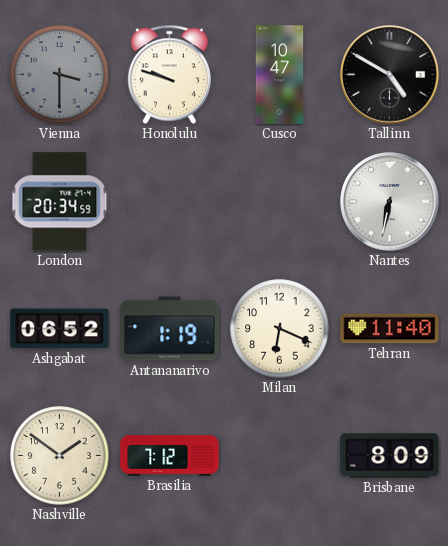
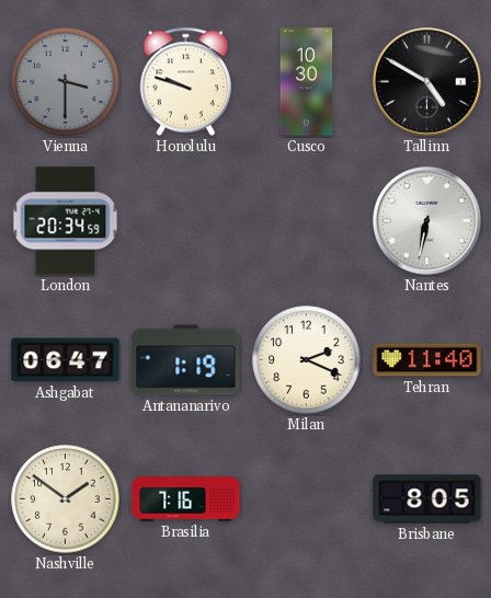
Cusco: 10:47 -> 10:30 (307, 82)
Ashgabat: 06:52 -> 06:47 (66, 360)
Milan: 6:19 -> 2:19 (307, 360)
Brasilia: 7:12 -> 7:16 (186, 499)
Brisbane: 8:09 -> 8:05 (427, 499)
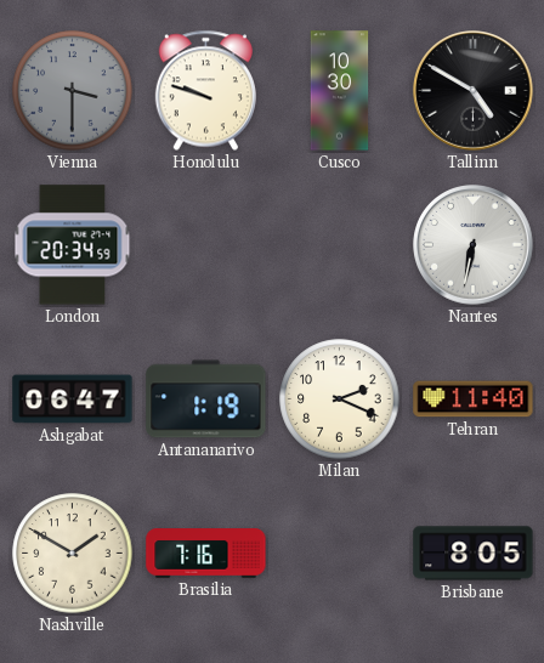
Nashville: 1:51 -> 1:50 (73, 554)
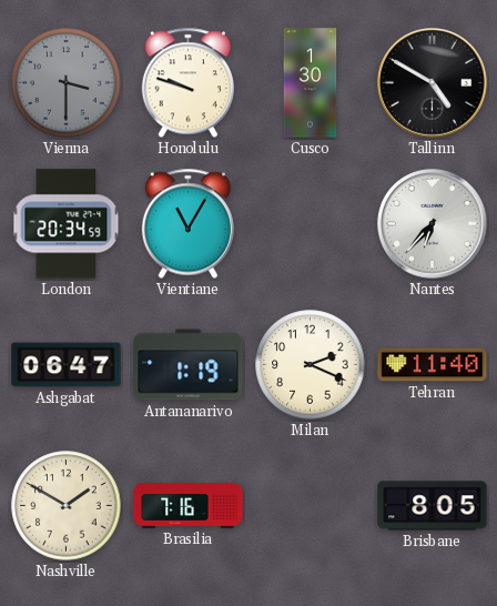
Cusco: 10:30 -> 1:30 (311, 83)
Vientiane: none -> 11:05 (187, 224)
Nantes: 6:32 -> 6:37 (433, 224)
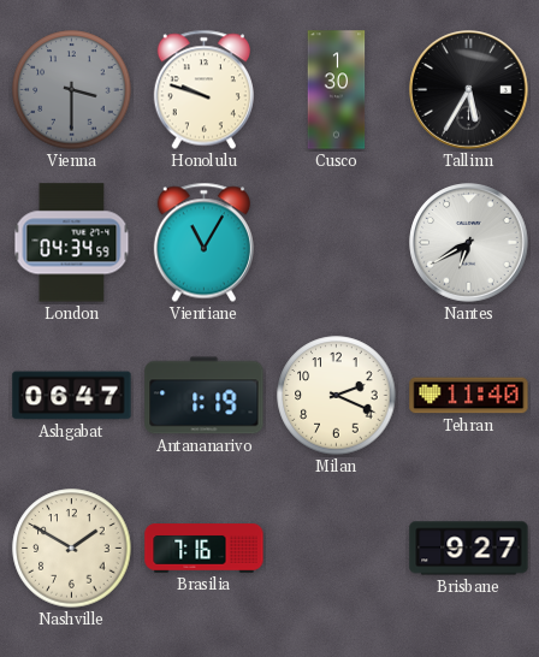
Tallinn: 4:50 -> 5:35 (469, 90)
London: 20:34 -> 04:34 (72, 243)
Nantes: 6:37 -> 6:40 (469, 243)
Brisbane: 8:05 -> 9:27 (469, 549)
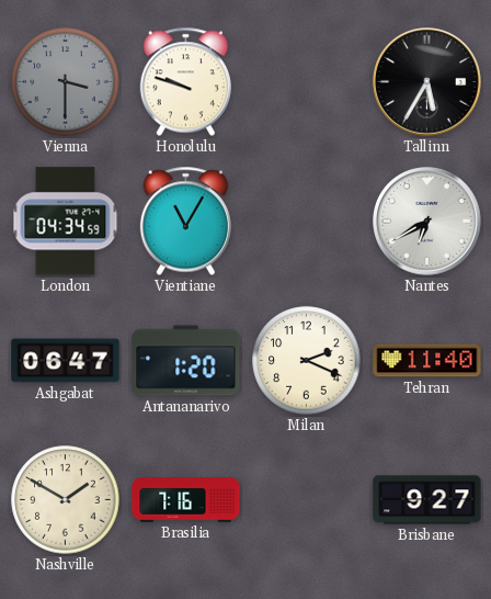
Cusco: 1:30 -> none (337, 90)
Antananarivo: 1:19 -> 1:20 (186, 361)
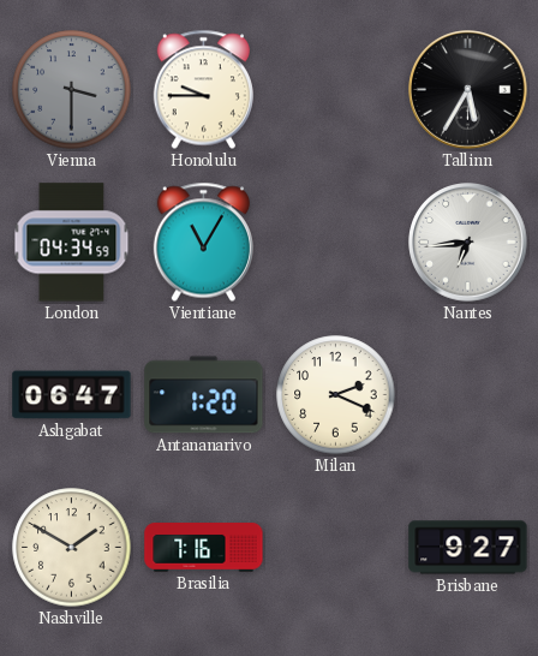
Honolulu: 9:48 -> 9:45 (203, 90)
Nantes: 6:40 -> 6:44 (468, 243)
Tehran: 11:40 -> none (427, 361)
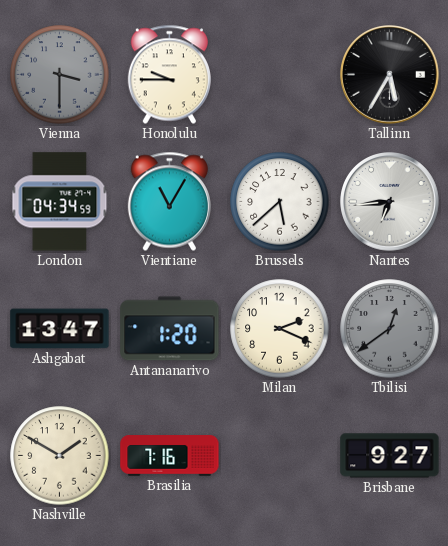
Brussels: none -> 5:38 (280, 202)
Ashgabat: 06:47 -> 13:47 (60, 329)
Tbilisi: none -> 12:39 (390, 329)
